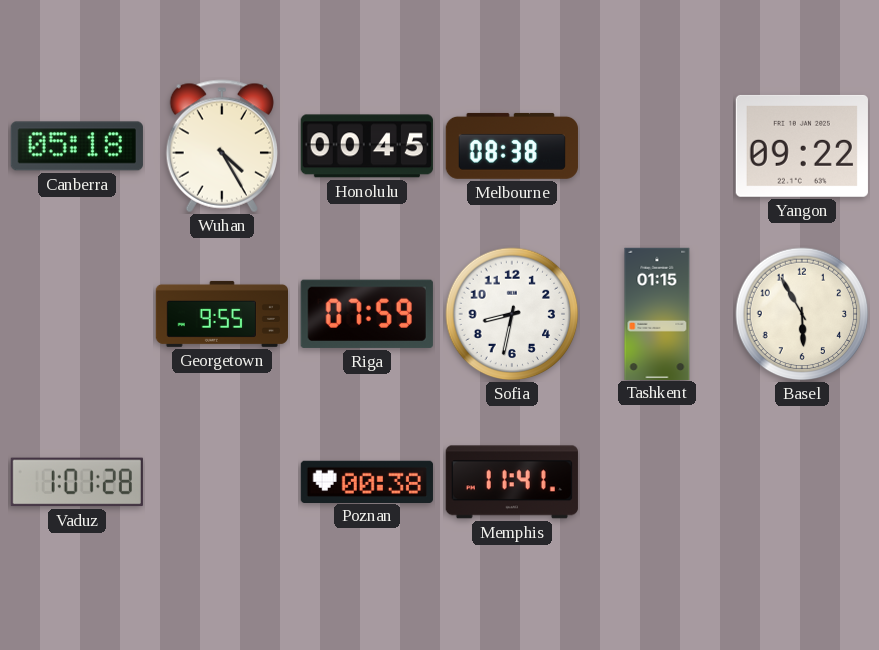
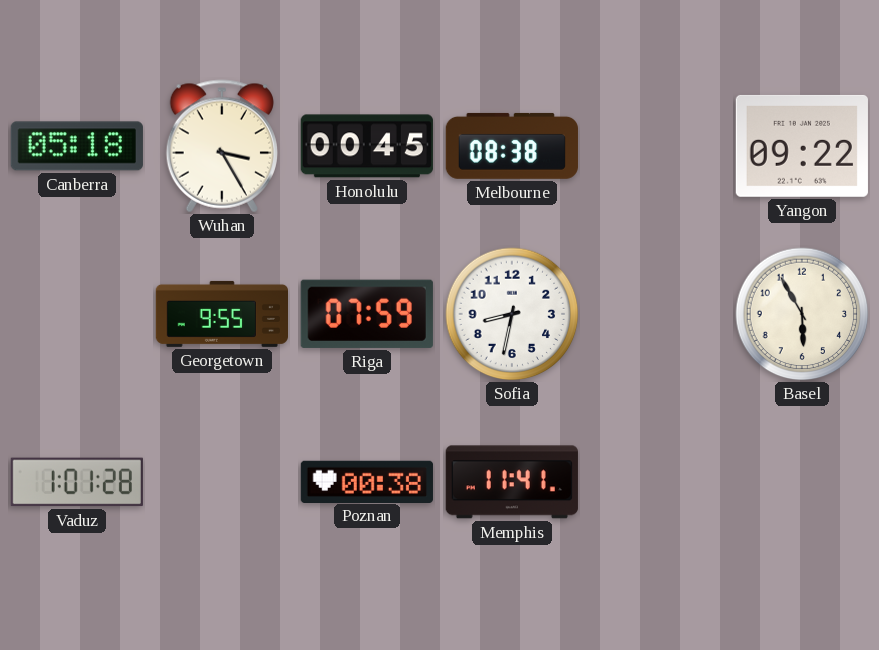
Wuhan: 4:25 -> 3:25 (222, 146)
Tashkent: 01:15 -> none (657, 313)
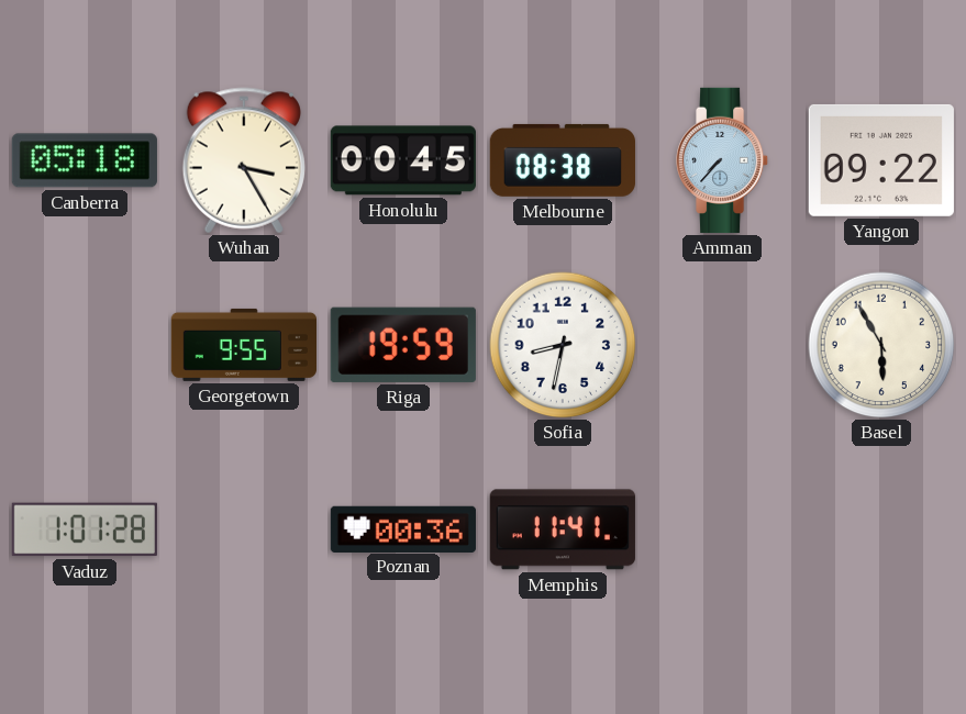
Amman: none -> 7:37 (723, 160)
Riga: 07:59 -> 19:59 (403, 345)
Poznan: 00:38 -> 00:36 (403, 528)
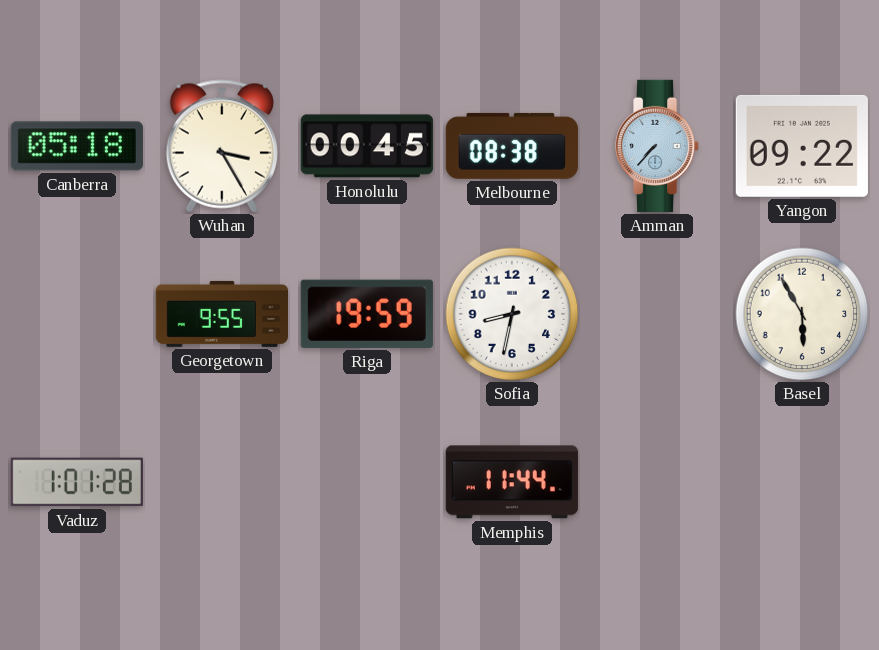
Poznan: 00:36 -> none (403, 528)
Memphis: 11:41 -> 11:44 (512, 482)
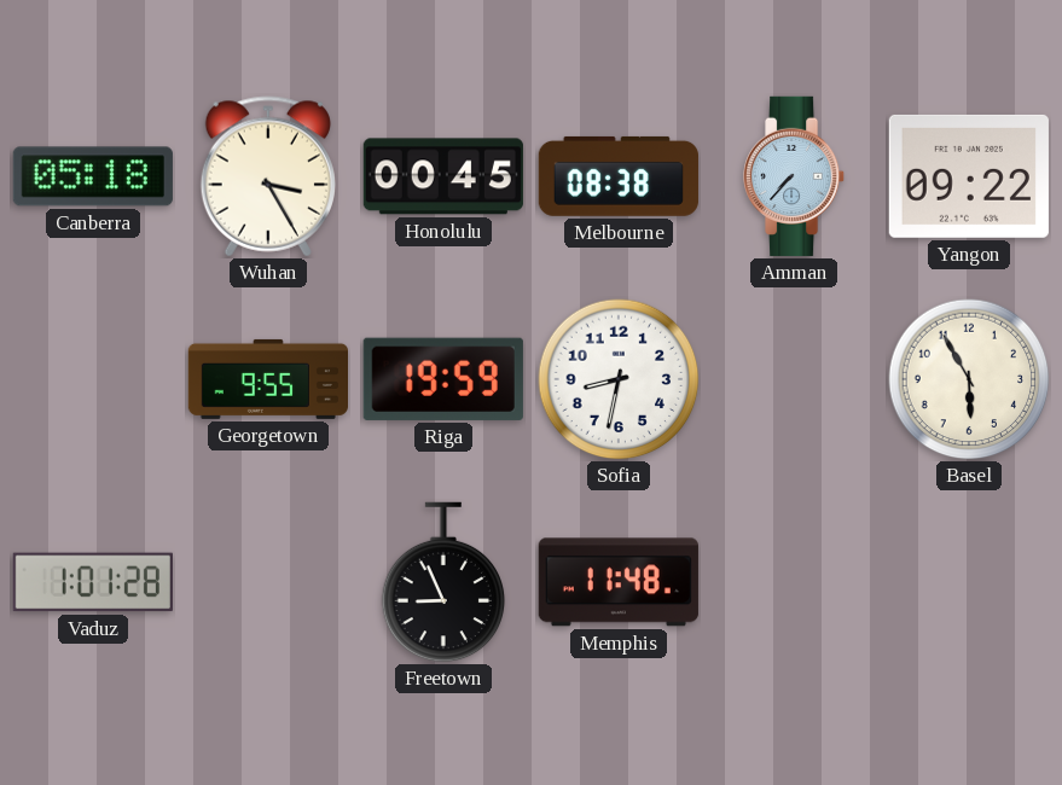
Freetown: none -> 8:56 (443, 582)
Memphis: 11:44 -> 11:48 (619, 582)
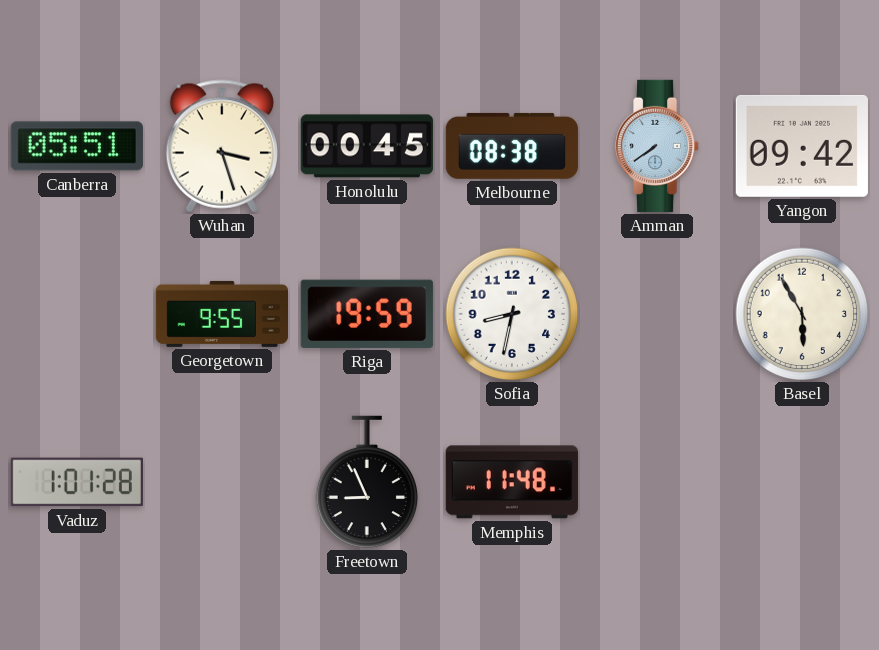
Canberra: 05:18 -> 05:51 (77, 146)
Wuhan: 3:25 -> 3:27 (222, 146)
Amman: 7:37 -> 7:39 (658, 146)
Yangon: 09:22 -> 09:42 (802, 146)
